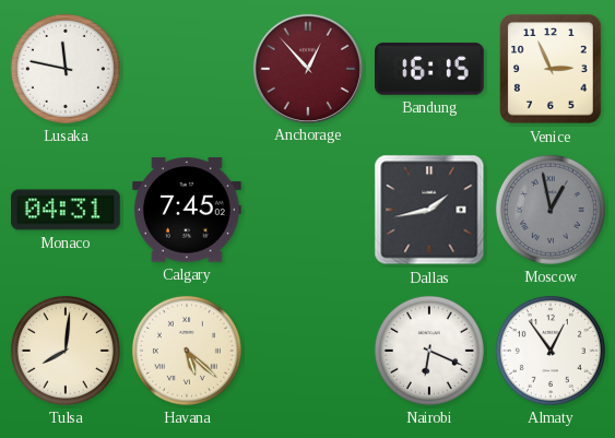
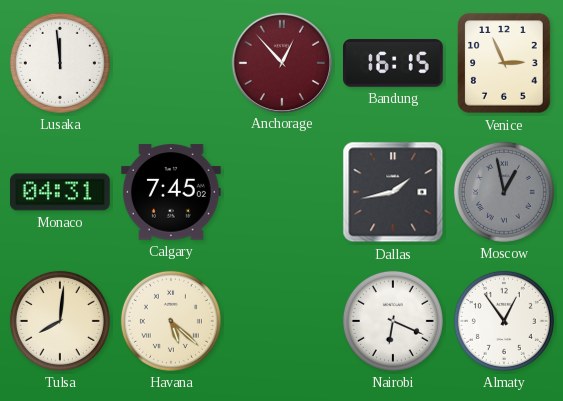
Lusaka: 11:47 -> 11:59 (60, 63)
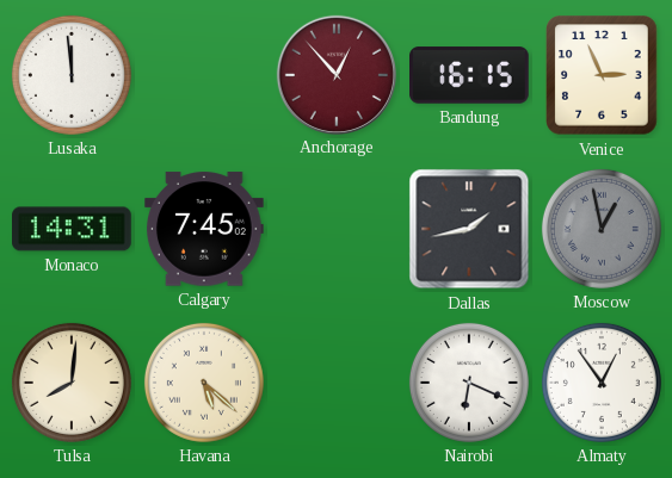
Monaco: 04:31 -> 14:31 (73, 229)
